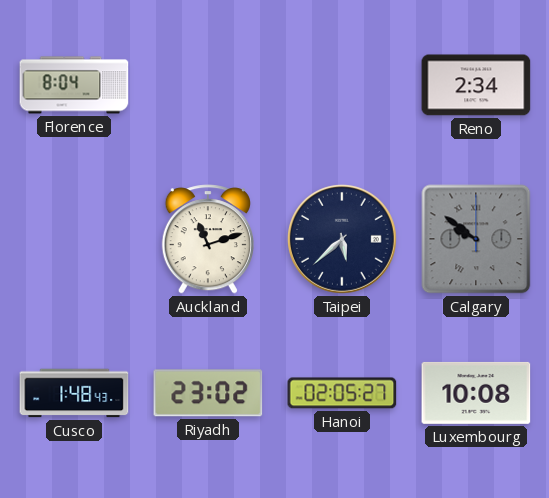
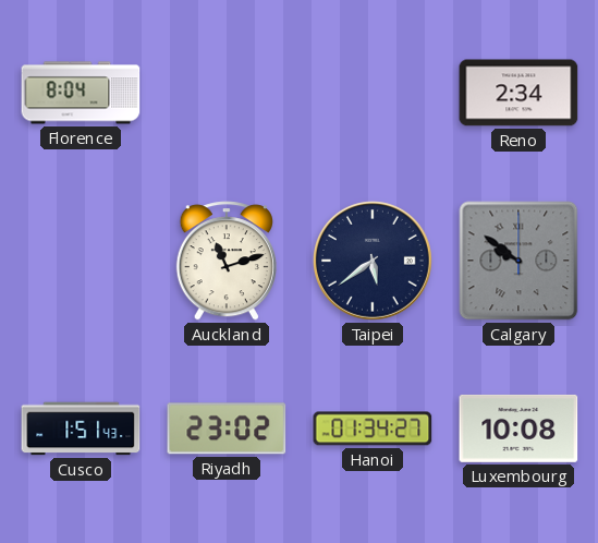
Taipei: 5:38 -> 5:39 (373, 261)
Cusco: 1:48 -> 1:51 (81, 429)
Hanoi: 02:05 -> 01:34 (373, 429)
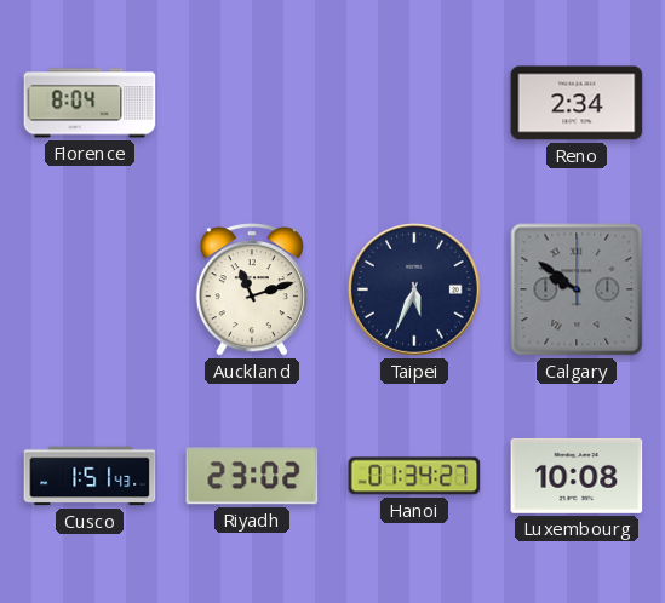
Taipei: 5:39 -> 5:34 (414, 289)
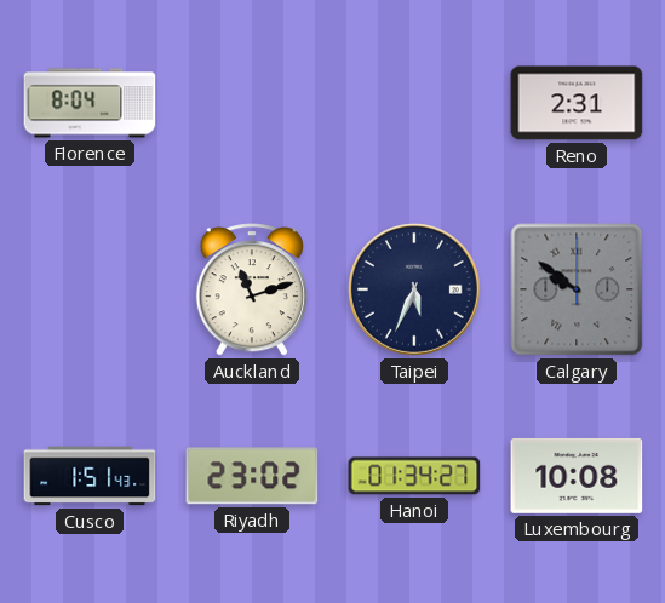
Reno: 2:34 -> 2:31 (577, 103)
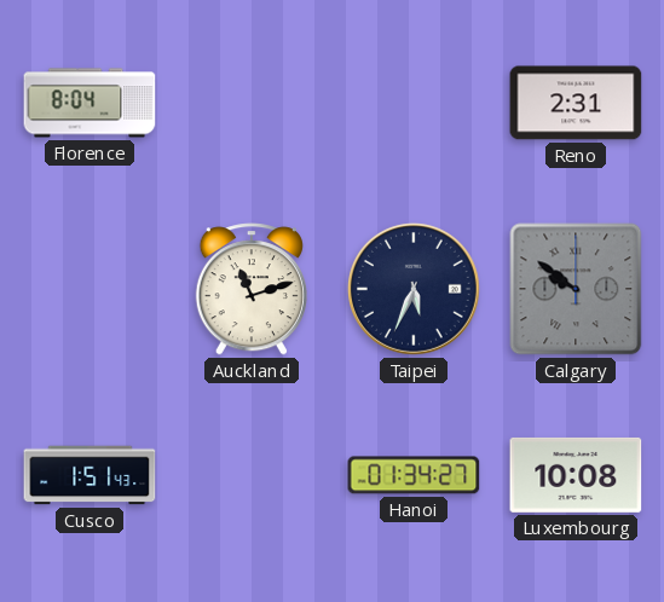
Riyadh: 23:02 -> none (252, 476)
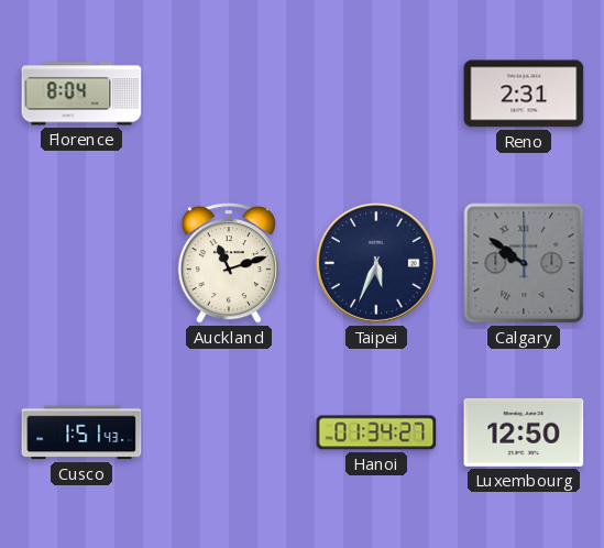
Luxembourg: 10:08 -> 12:50 (524, 432)
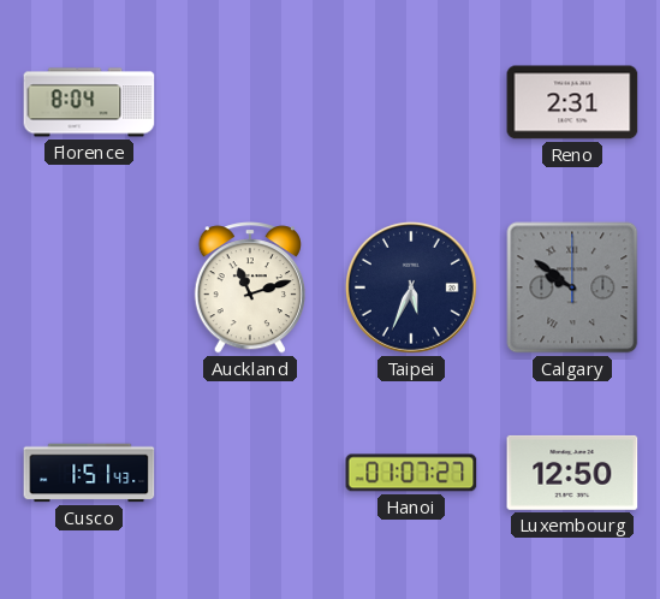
Hanoi: 01:34 -> 01:07 (411, 473)
